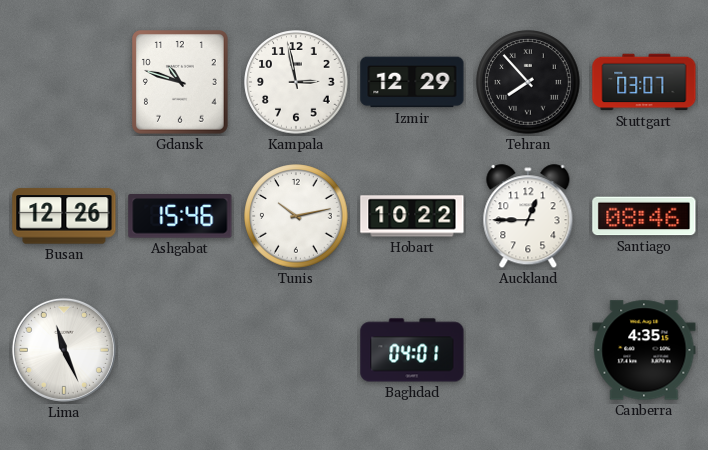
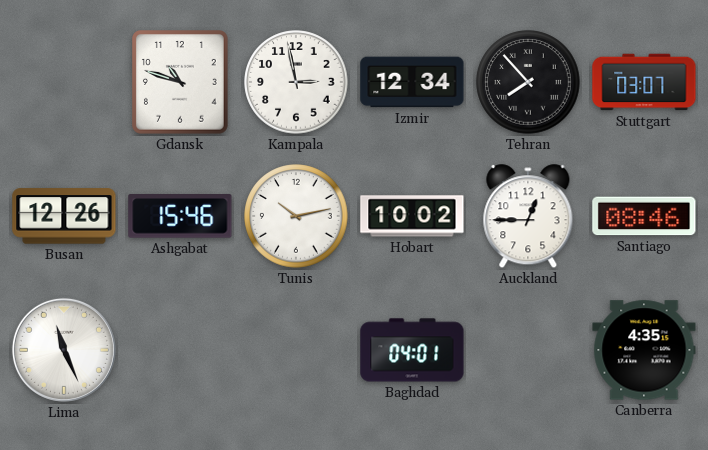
Izmir: 12:29 -> 12:34 (412, 82)
Hobart: 10:22 -> 10:02 (412, 216)
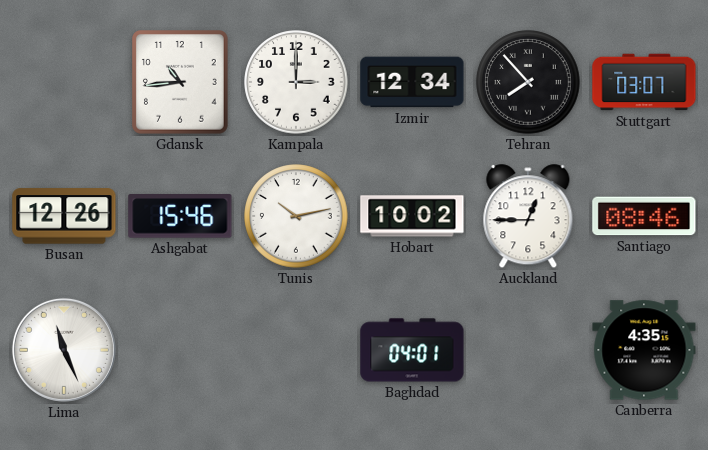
Gdansk: 10:48 -> 10:44 (181, 83)
Kampala: 2:58 -> 3:00 (296, 82)
